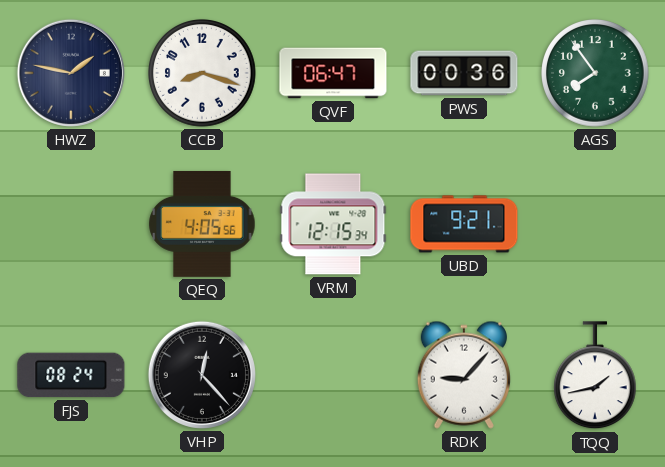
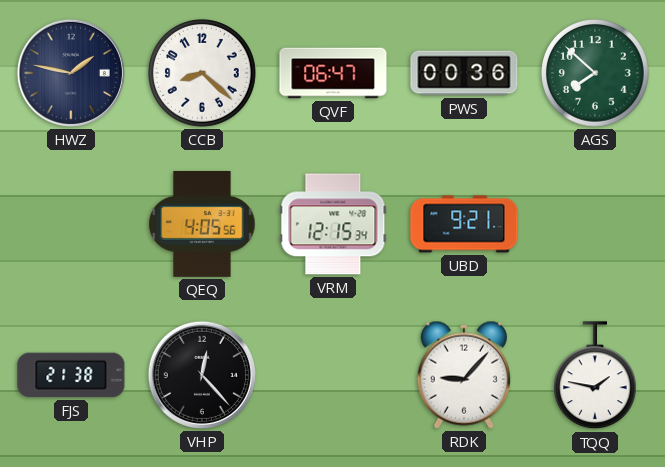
CCB: 8:18 -> 8:22 (203, 74)
AGS: 7:54 -> 7:52 (596, 74)
FJS: 08:24 -> 21:38 (71, 375)
TQQ: 1:43 -> 1:47 (596, 376)
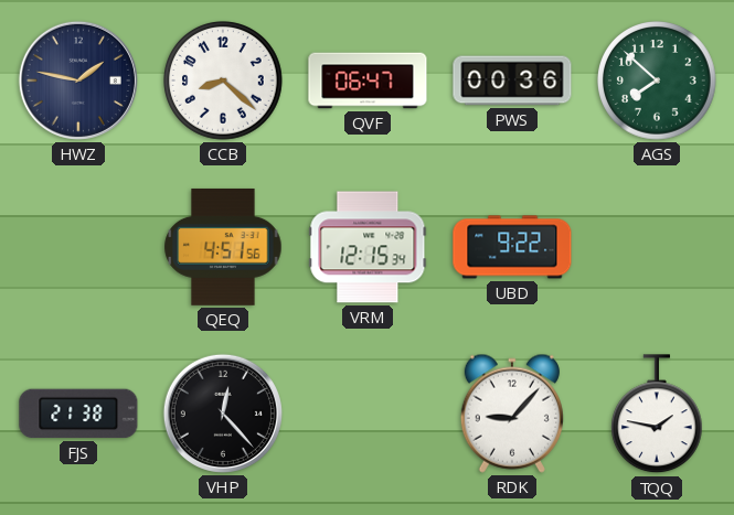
QEQ: 4:05 -> 4:51 (223, 247)
UBD: 9:21 -> 9:22 (512, 247)
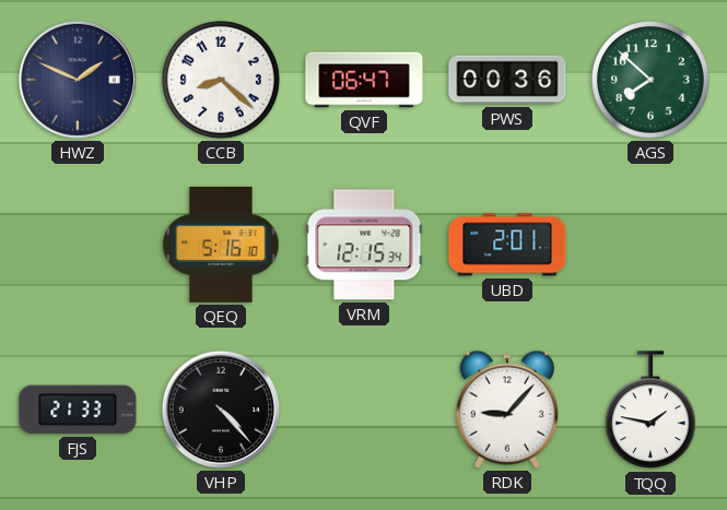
HWZ: 1:47 -> 1:49 (78, 80)
QEQ: 4:51 -> 5:16 (221, 245)
UBD: 9:22 -> 2:01 (507, 245)
FJS: 21:38 -> 21:33 (78, 410)
VHP: 12:23 -> 4:23 (221, 410)
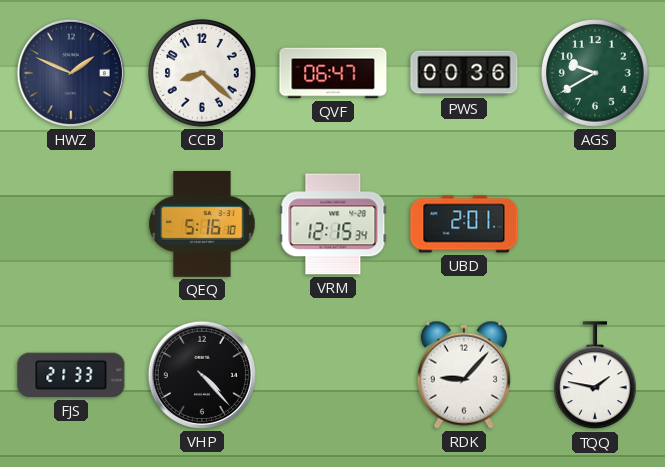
AGS: 7:52 -> 9:40 (596, 74)
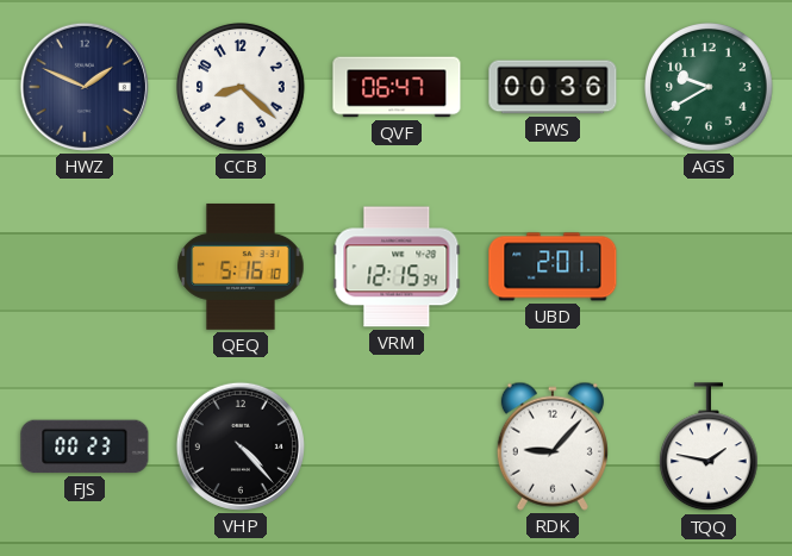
FJS: 21:33 -> 00:23 (85, 446)
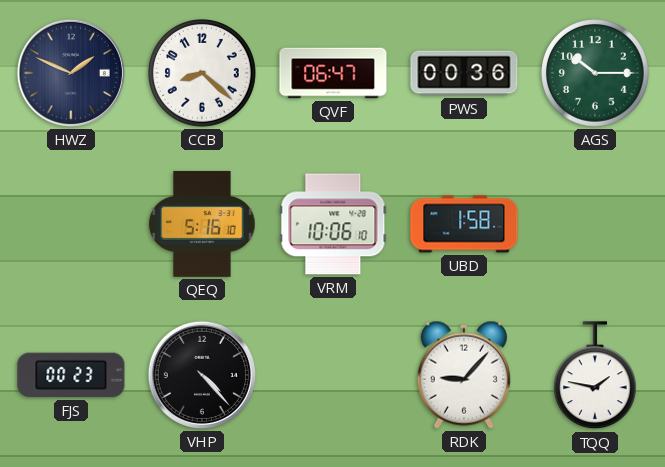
AGS: 9:40 -> 10:15 (596, 74)
VRM: 12:15 -> 10:06 (333, 224)
UBD: 2:01 -> 1:58 (464, 224)
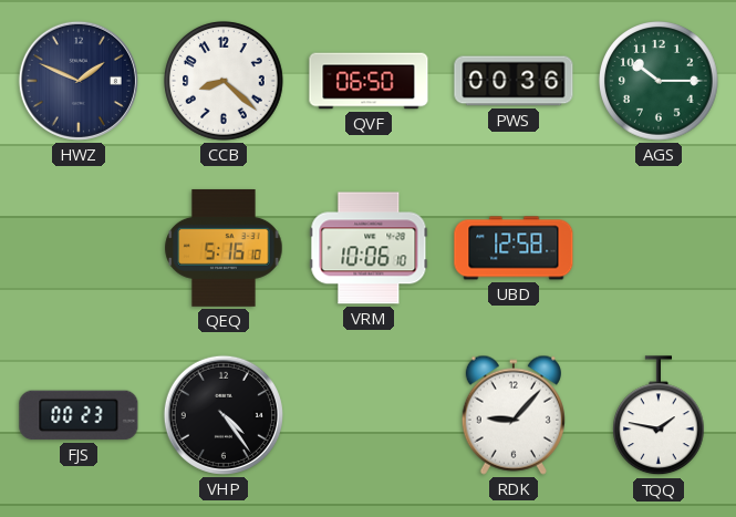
QVF: 06:47 -> 06:50 (369, 81)
UBD: 1:58 -> 12:58 (514, 248)
VHP: 4:23 -> 4:24 (224, 415)
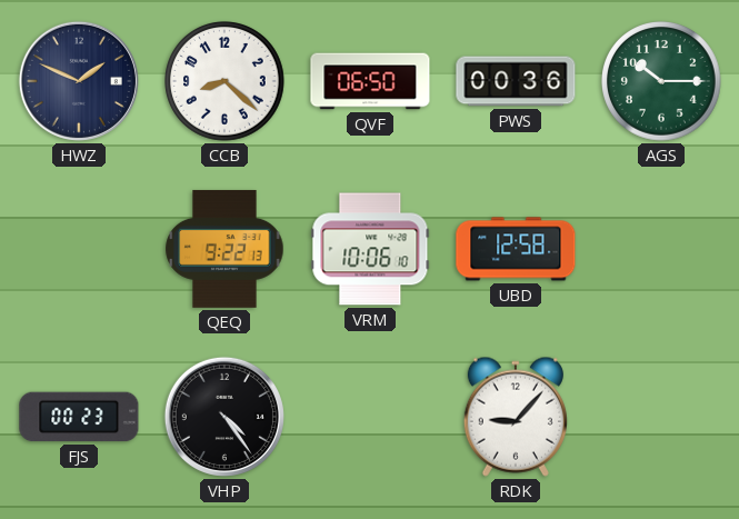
QEQ: 5:16 -> 9:22 (224, 249)
TQQ: 1:47 -> none (660, 416)
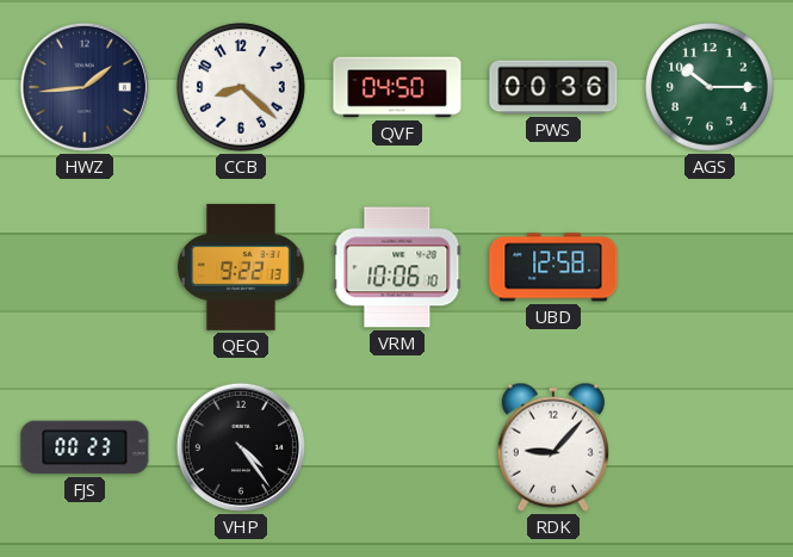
HWZ: 1:49 -> 1:44 (85, 87)
QVF: 06:50 -> 04:50 (397, 87)
